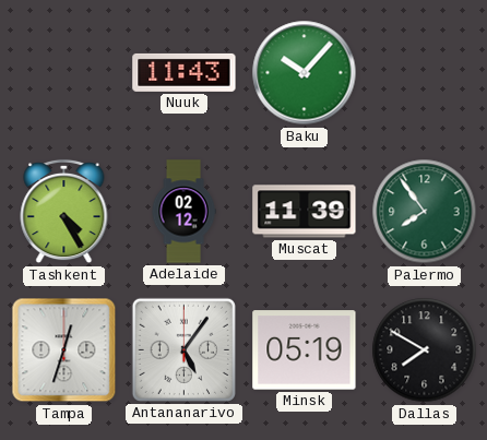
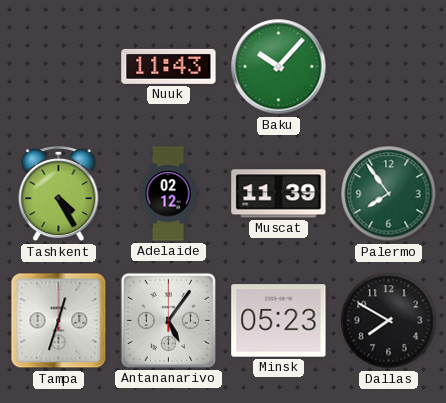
Minsk: 05:19 -> 05:23 (279, 321)
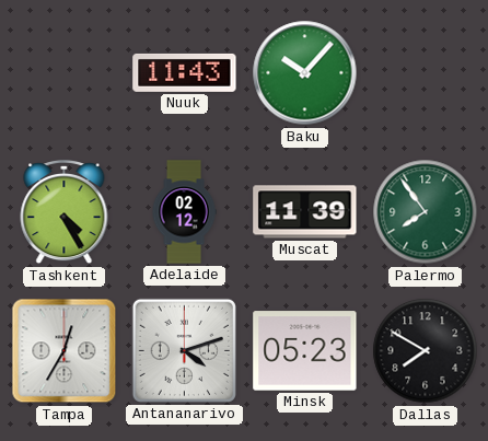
Tampa: 12:33 -> 12:35 (65, 351)
Antananarivo: 5:06 -> 4:12 (184, 350)
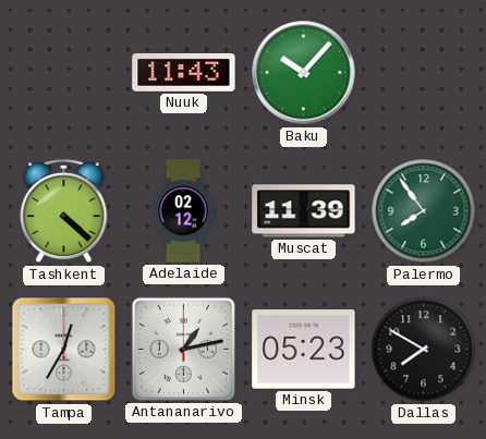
Tashkent: 4:25 -> 4:22 (64, 211)
Antananarivo: 4:12 -> 1:13 (183, 349)
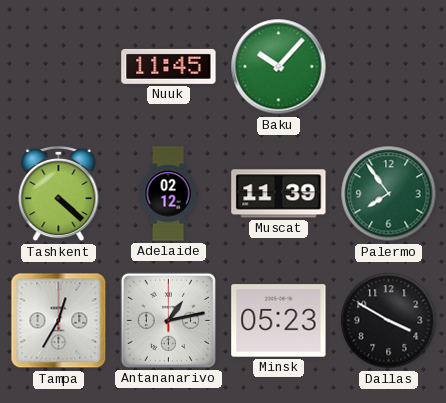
Nuuk: 11:43 -> 11:45 (169, 66)
Dallas: 7:50 -> 3:50 (389, 321)
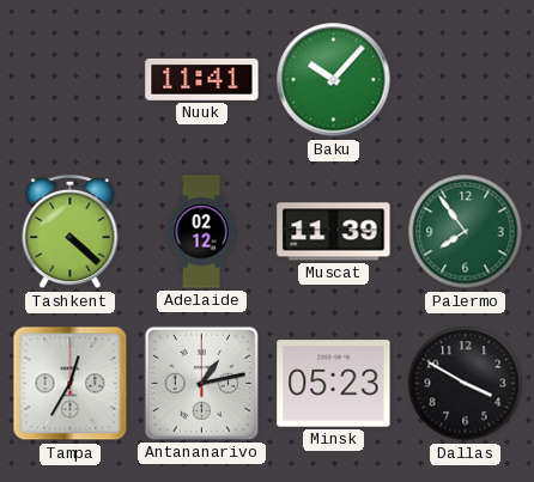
Nuuk: 11:45 -> 11:41 (202, 79)
